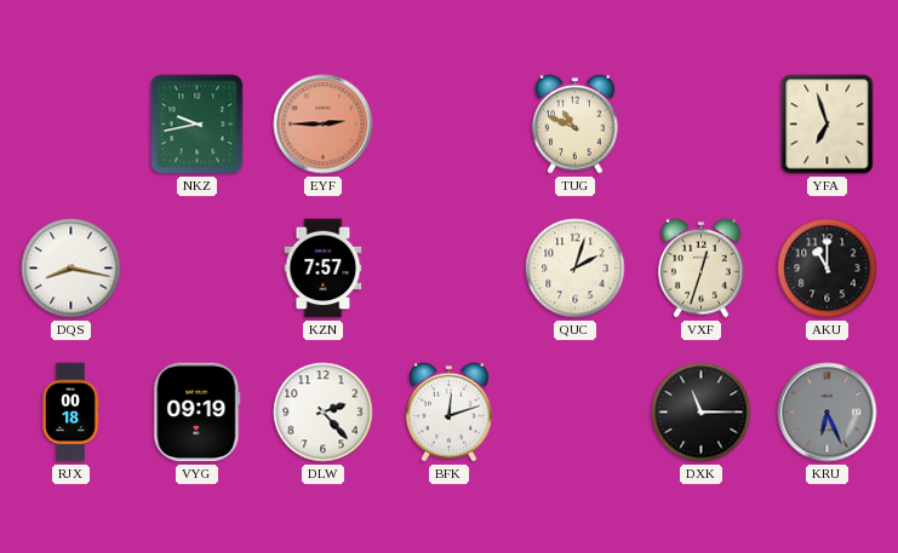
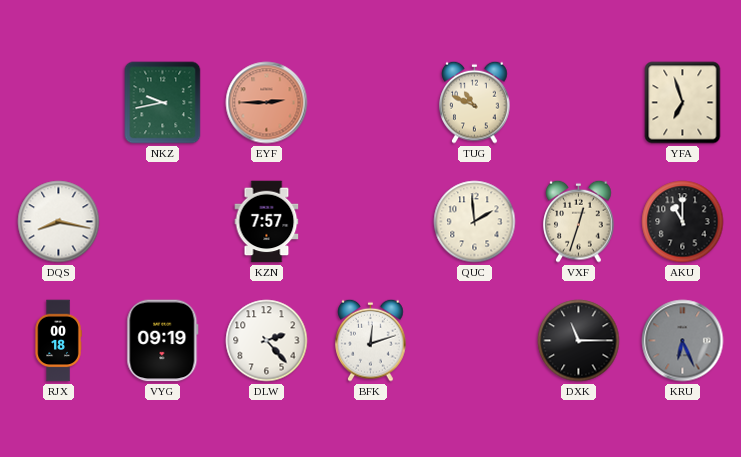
QUC: 2:03 -> 1:59 (475, 222)
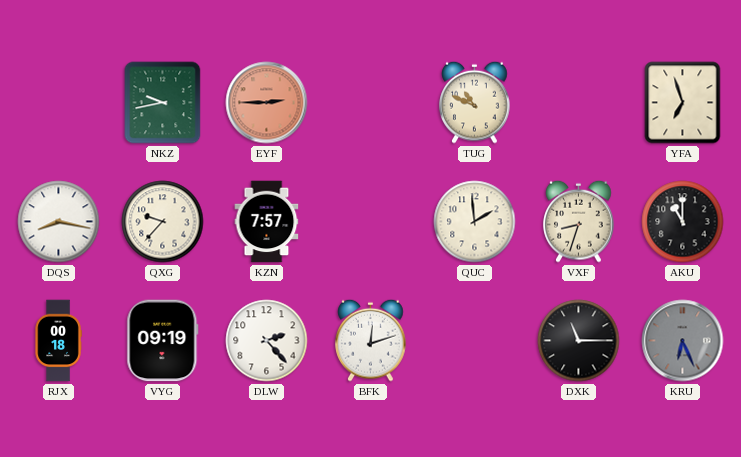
QXG: none -> 9:37 (163, 222)
VXF: 12:33 -> 8:33 (579, 221)
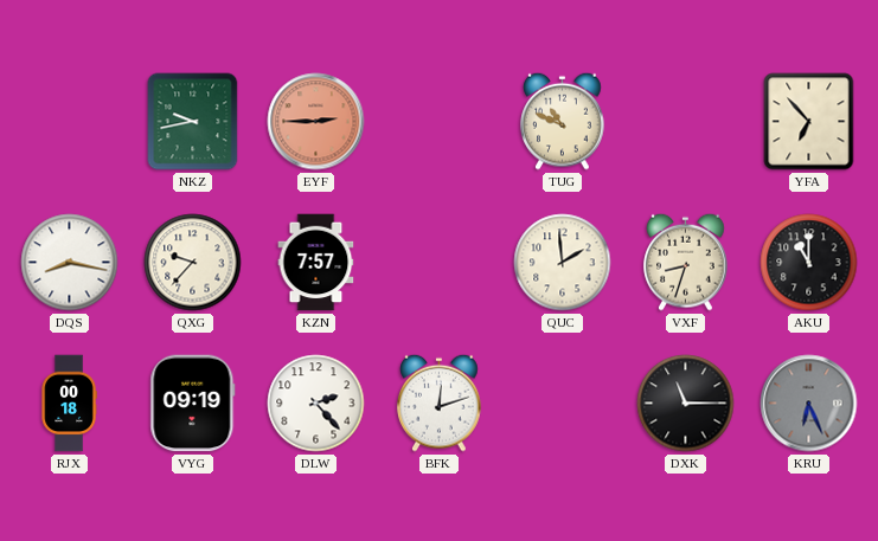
YFA: 6:57 -> 6:53 (809, 122)
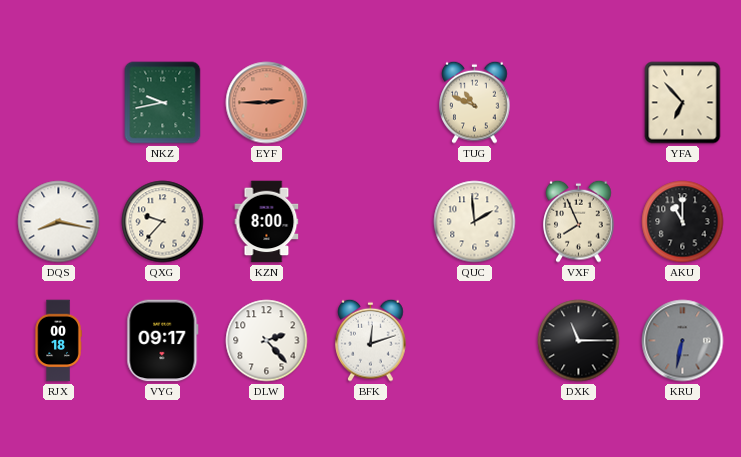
KZN: 7:57 -> 8:00 (267, 222)
VXF: 8:33 -> 7:56 (579, 221)
VYG: 09:19 -> 09:17 (163, 341)
KRU: 6:26 -> 6:32 (683, 341)
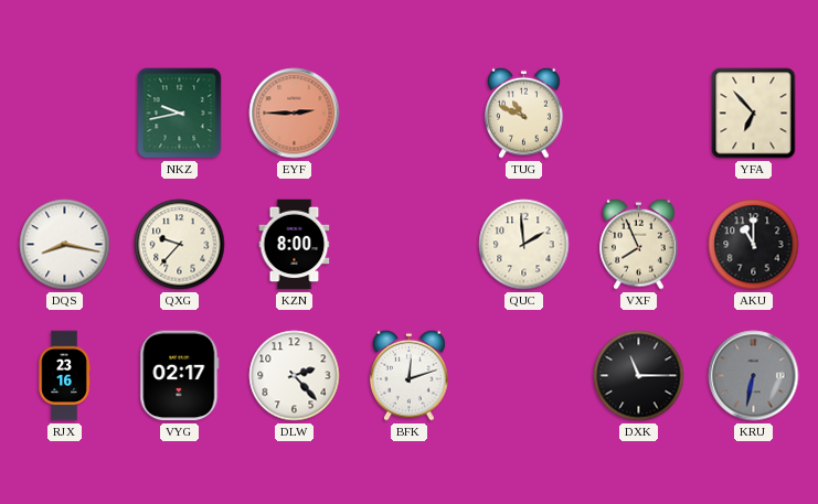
RJX: 00:18 -> 23:16 (64, 376)
VYG: 09:17 -> 02:17 (180, 376)
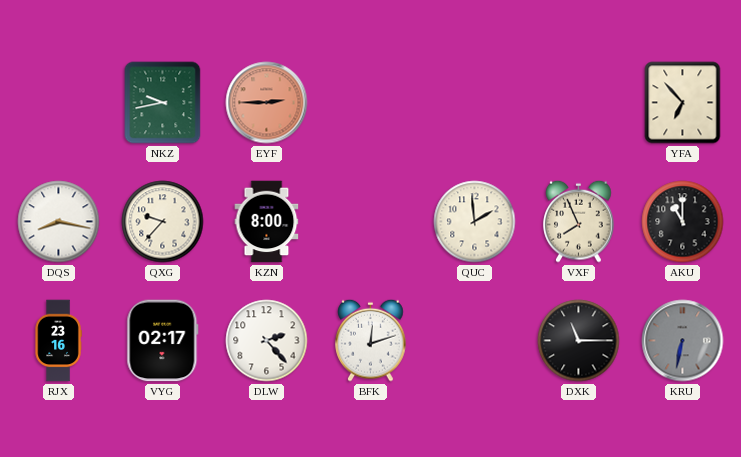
TUG: 10:49 -> none (524, 112)
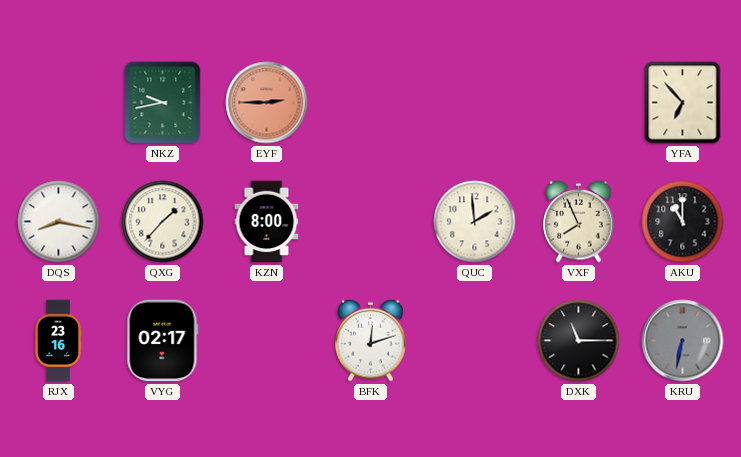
QXG: 9:37 -> 1:37 (163, 222)
DLW: 2:23 -> none (267, 341)
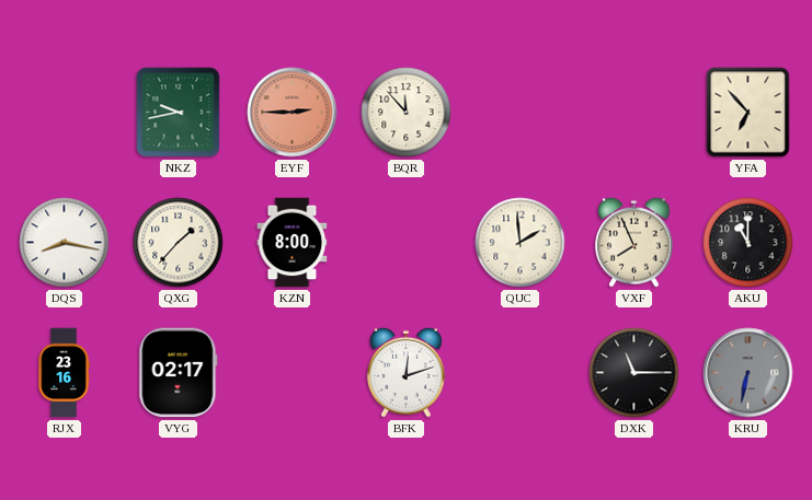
BQR: none -> 11:53 (407, 113)
